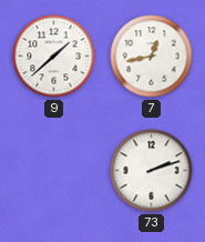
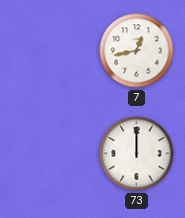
9: 1:38 -> none (54, 57)
73: 2:12 -> 12:00 (137, 154)
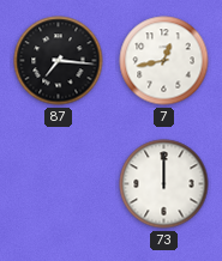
87: none -> 7:16 (59, 61)
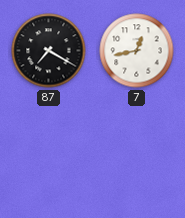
87: 7:16 -> 7:20 (49, 51)
73: 12:00 -> none (164, 184)
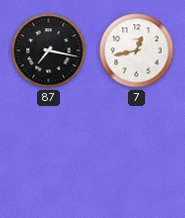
87: 7:20 -> 7:17 (49, 51)
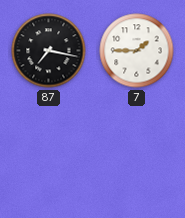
7: 12:43 -> 1:45 (137, 51)
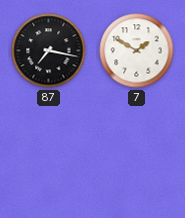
7: 1:45 -> 1:50 (137, 51)
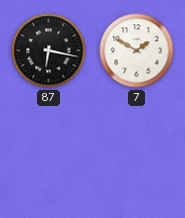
87: 7:17 -> 6:17 (49, 51)
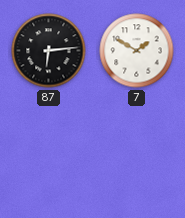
87: 6:17 -> 6:14 (49, 51)
